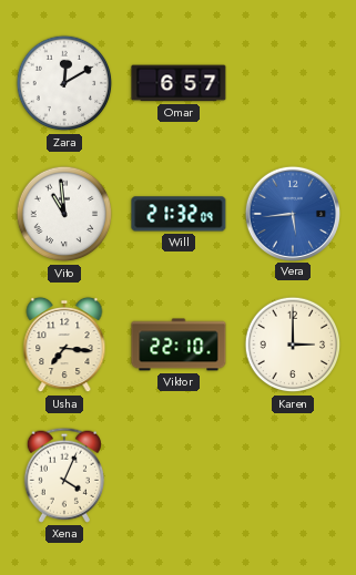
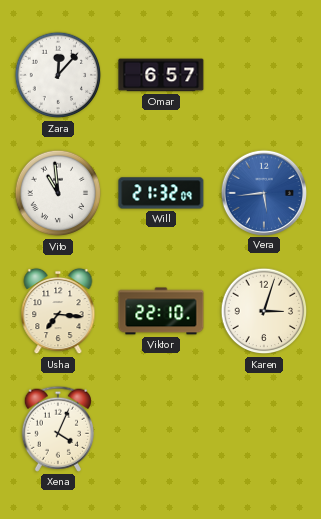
Zara: 12:10 -> 12:07 (58, 75)
Karen: 3:00 -> 3:03 (264, 311)
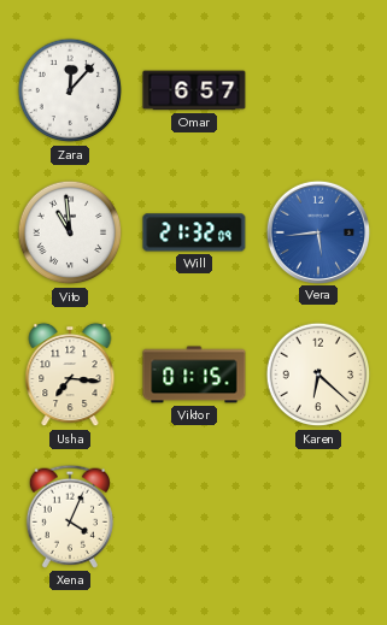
Viktor: 22:10 -> 01:15 (194, 375)
Karen: 3:03 -> 6:22 (318, 375)
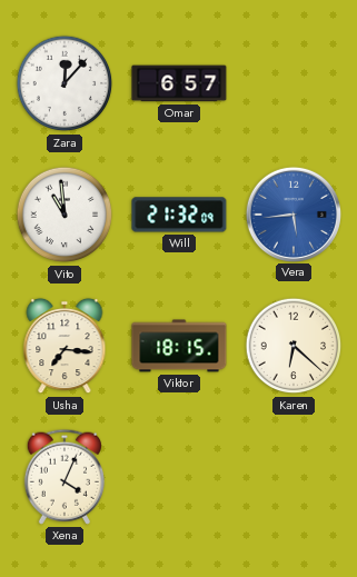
Viktor: 01:15 -> 18:15 (179, 346)
